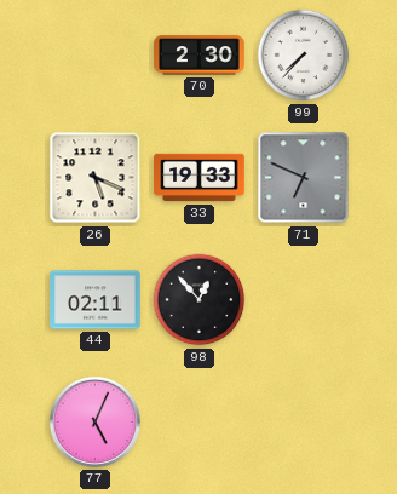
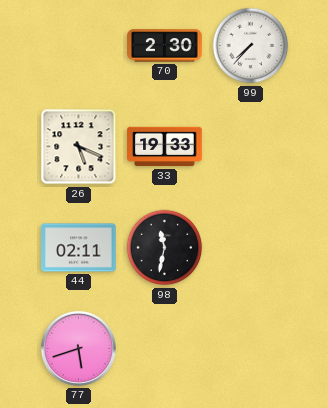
71: 6:49 -> none (304, 178)
98: 12:53 -> 11:32 (165, 248)
77: 5:04 -> 5:42 (78, 348)
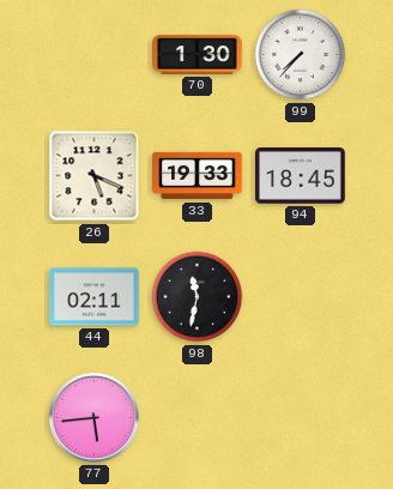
70: 2:30 -> 1:30 (198, 55)
94: none -> 18:45 (301, 176)
77: 5:42 -> 5:44 (93, 417)
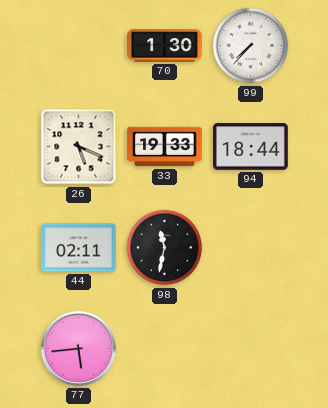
94: 18:45 -> 18:44 (251, 147)
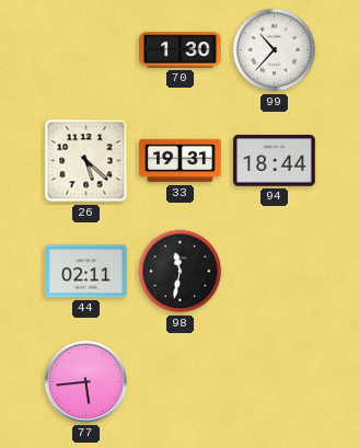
99: 7:37 -> 10:37 (275, 50)
26: 5:19 -> 5:22 (86, 161)
33: 19:33 -> 19:31 (181, 161)
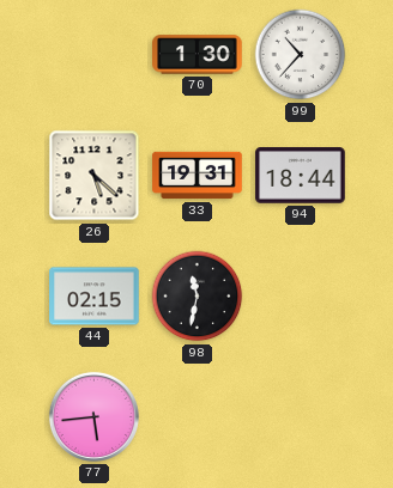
44: 02:11 -> 02:15 (95, 297)
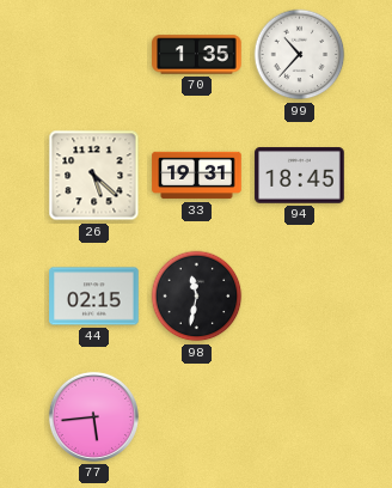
70: 1:30 -> 1:35 (197, 55)
94: 18:44 -> 18:45 (300, 176)
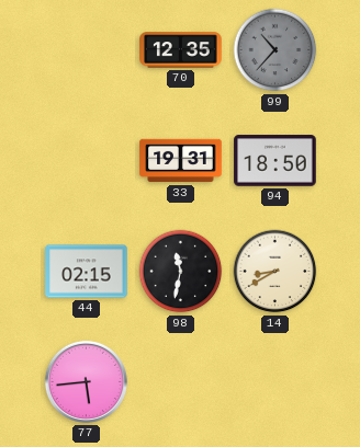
70: 1:35 -> 12:35 (181, 50)
99 dial: white -> grey (275, 50)
26: 5:22 -> none (94, 176)
94: 18:45 -> 18:50 (275, 161)
14: none -> 8:40 (275, 272)
